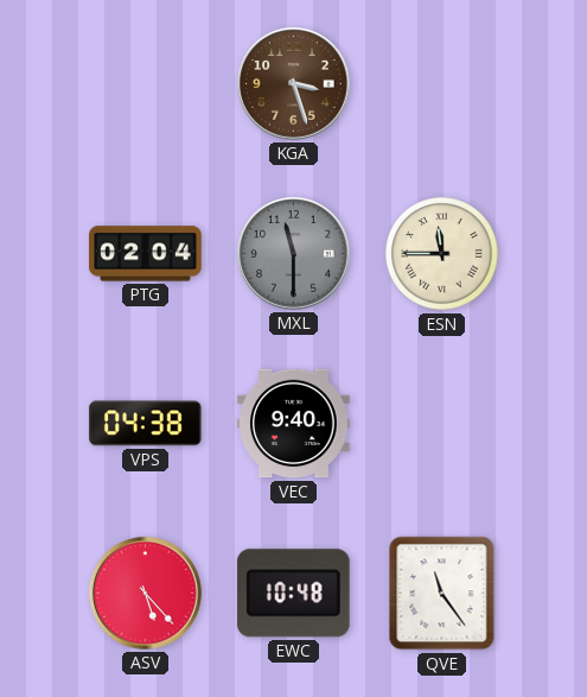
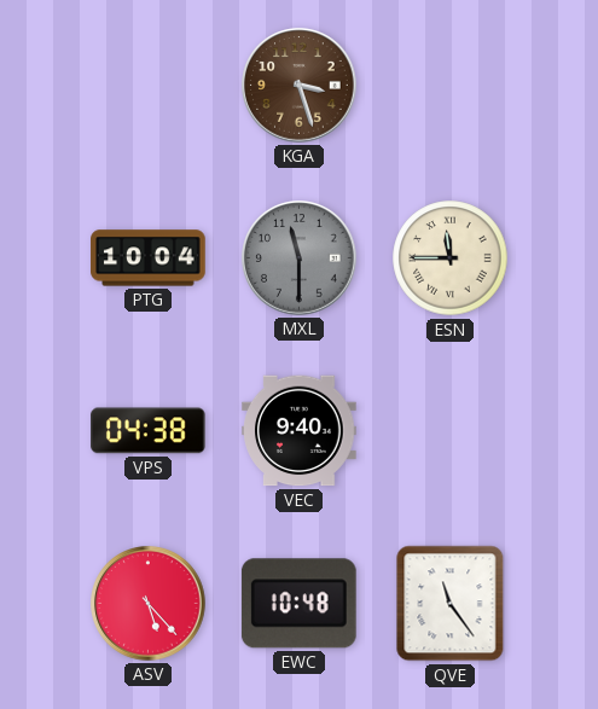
PTG: 02:04 -> 10:04 (149, 258)
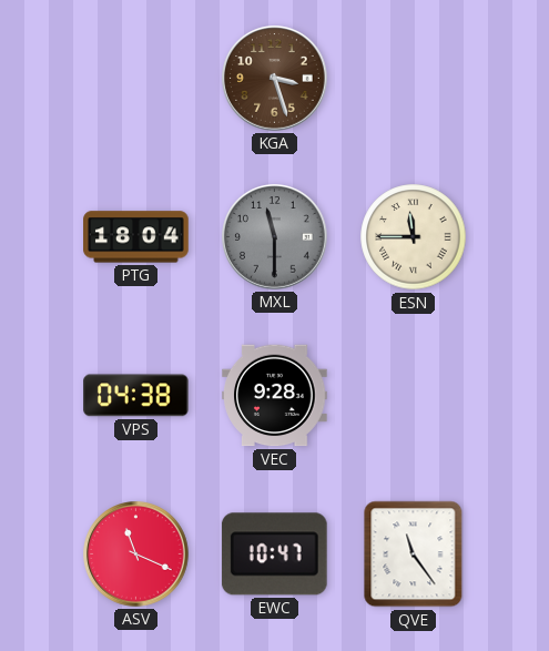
PTG: 10:04 -> 18:04 (136, 237)
VEC: 9:40 -> 9:28 (275, 396)
ASV: 5:23 -> 11:19 (136, 555)
EWC: 10:48 -> 10:47 (274, 555)
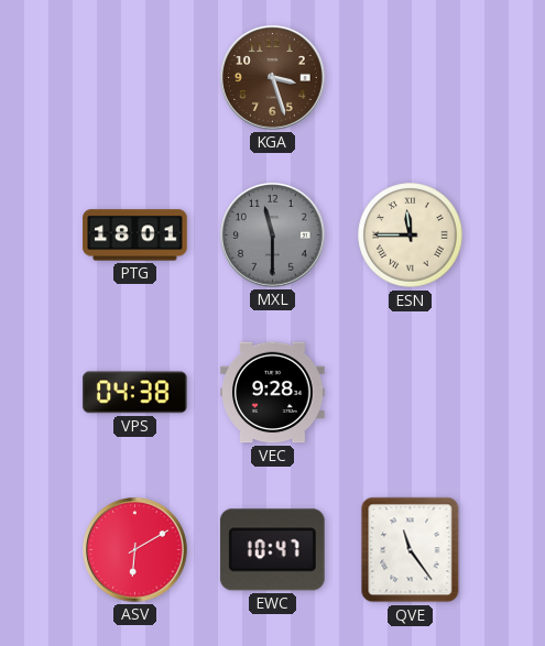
PTG: 18:04 -> 18:01 (135, 236)
ASV: 11:19 -> 6:10 (135, 550)
